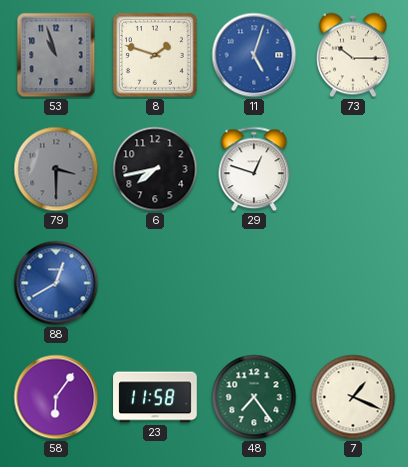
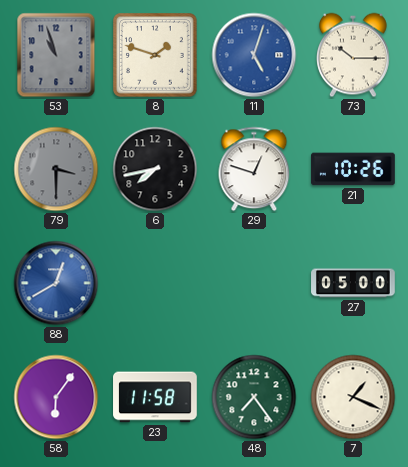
21: none -> 10:26 (353, 169)
27: none -> 05:00 (353, 283)
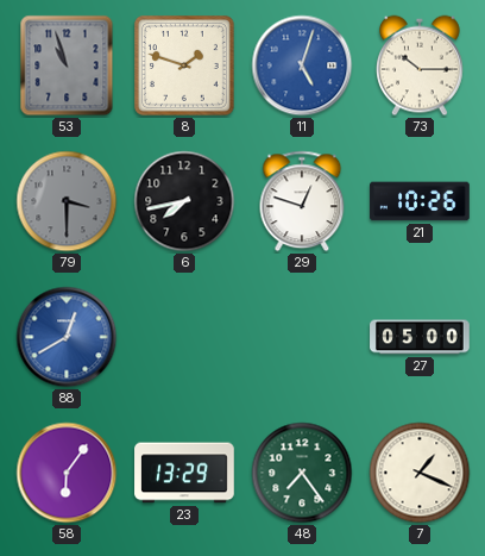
23: 11:58 -> 13:29 (184, 473)
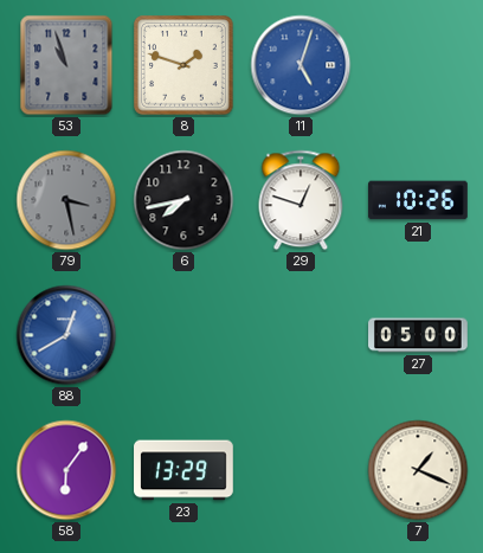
73: 10:15 -> none (421, 65)
79: 3:30 -> 3:28 (66, 200)
48: 7:24 -> none (302, 473)
